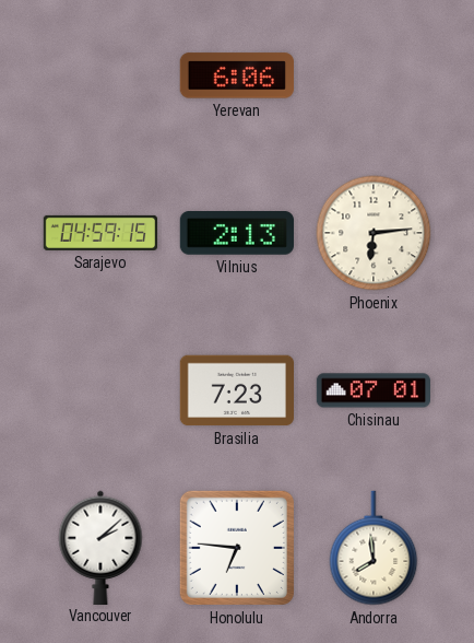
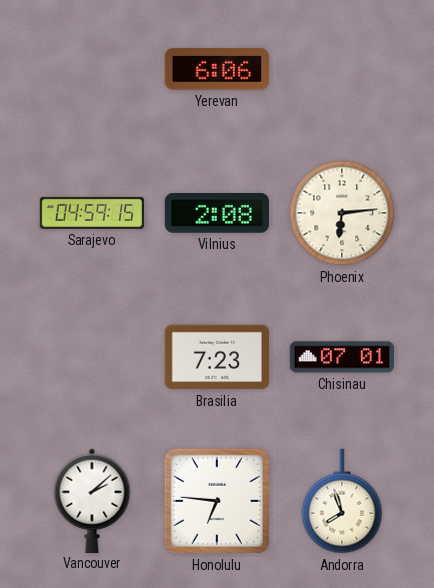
Vilnius: 2:13 -> 2:08 (216, 214)
Andorra: 7:59 -> 7:57 (342, 501)
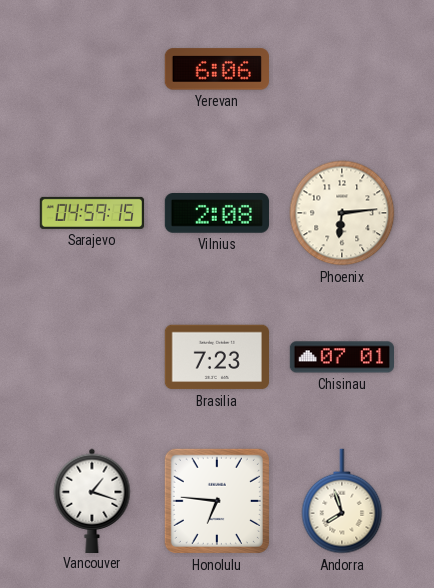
Vancouver: 2:08 -> 1:18 (92, 500)
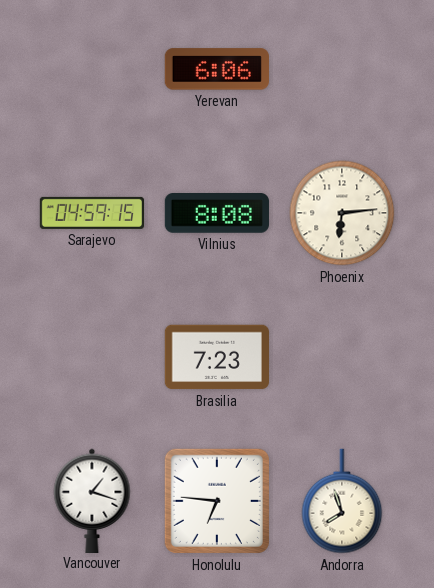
Vilnius: 2:08 -> 8:08 (216, 214)
Chisinau: 07:01 -> none (342, 357)
